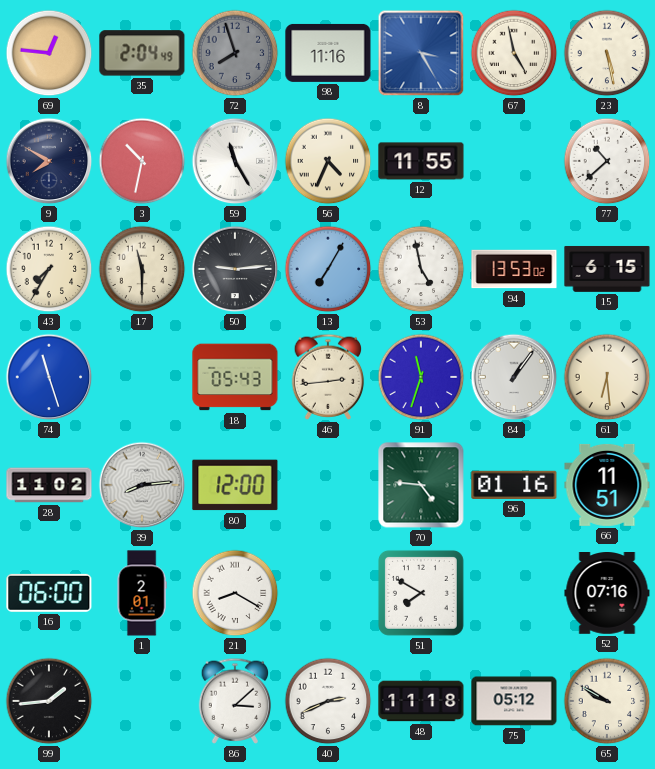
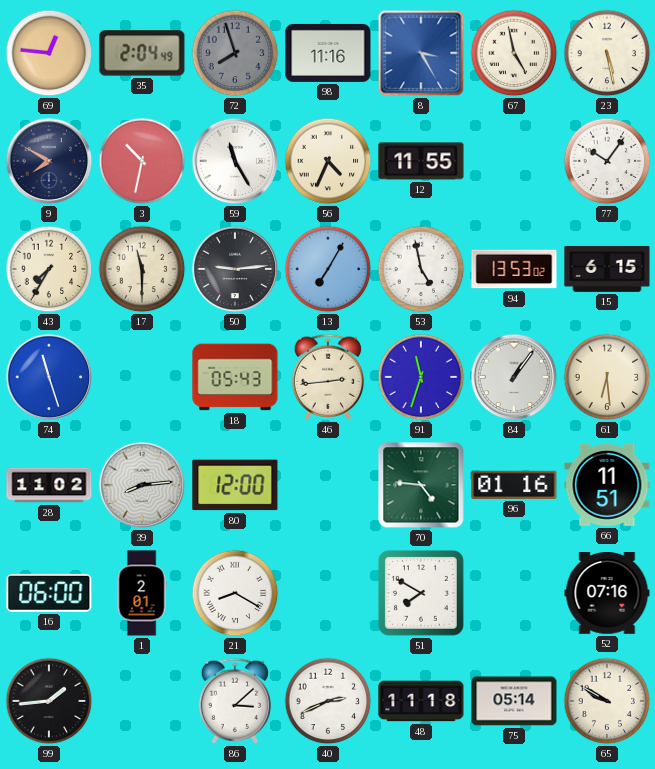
77: 10:38 -> 10:06 (607, 161)
75: 05:12 -> 05:14 (514, 701)
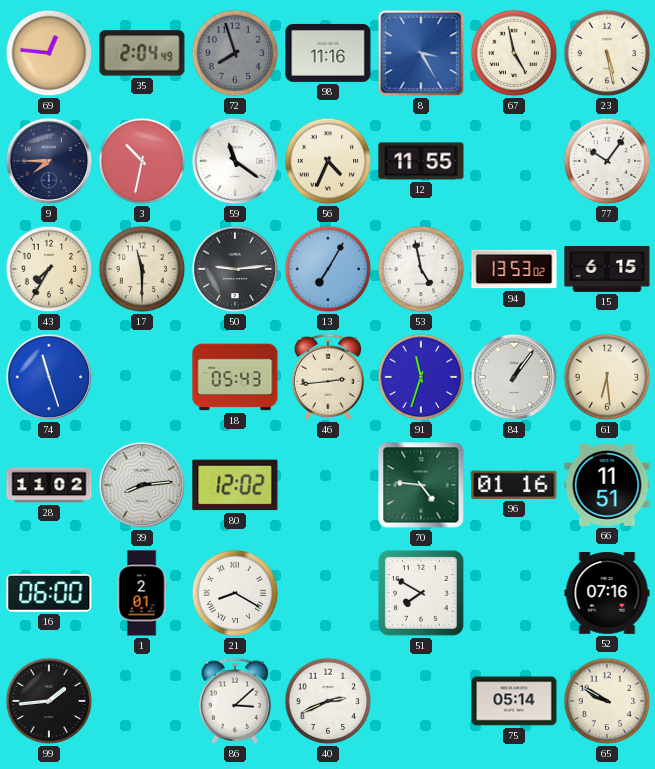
9: 7:50 -> 7:45 (49, 161)
59: 11:25 -> 11:21 (235, 161)
80: 12:00 -> 12:02 (235, 485)
48: 11:18 -> none (421, 701)
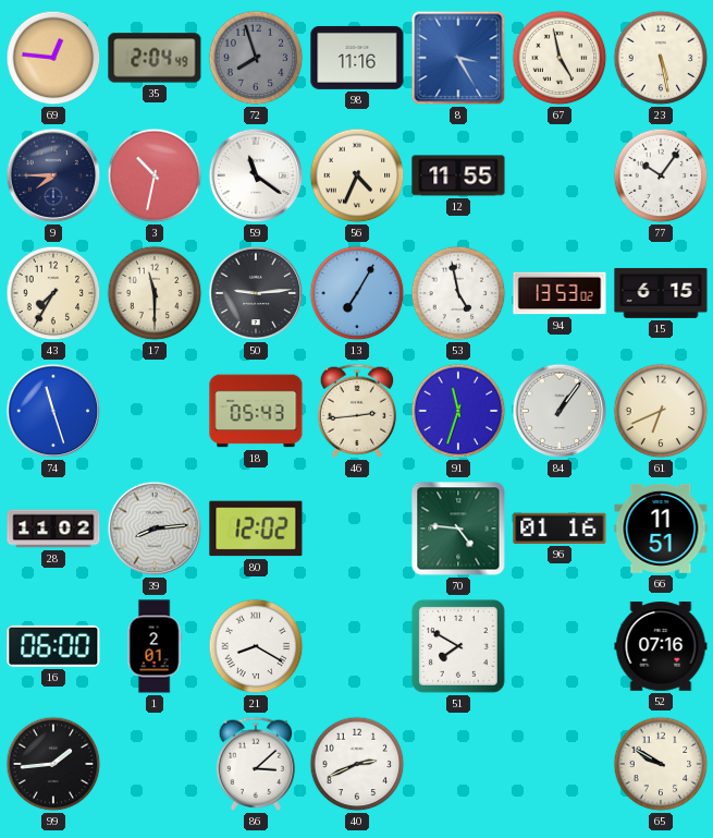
61: 6:29 -> 6:41 (661, 411)
75: 05:14 -> none (514, 701)
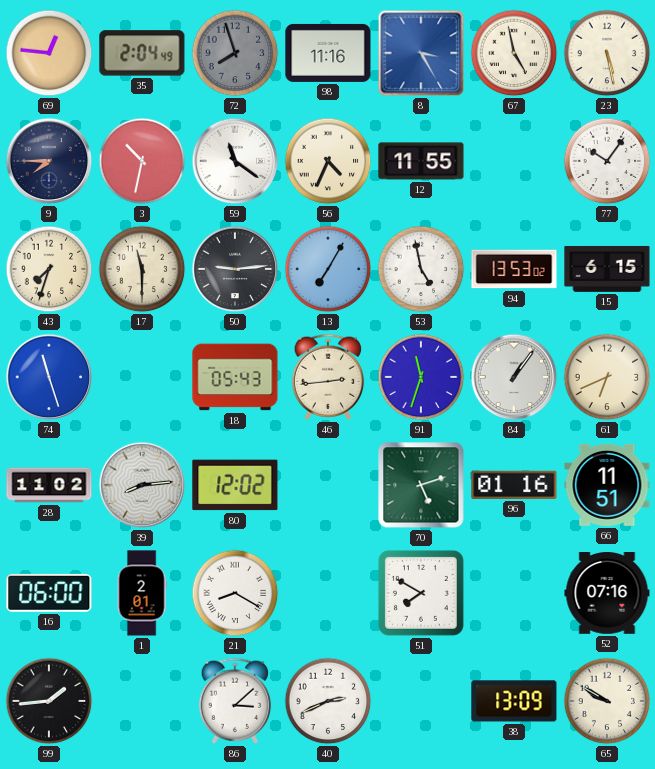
43: 7:35 -> 7:33 (49, 269)
70: 4:46 -> 5:12 (421, 485)
38: none -> 13:09 (514, 701)
